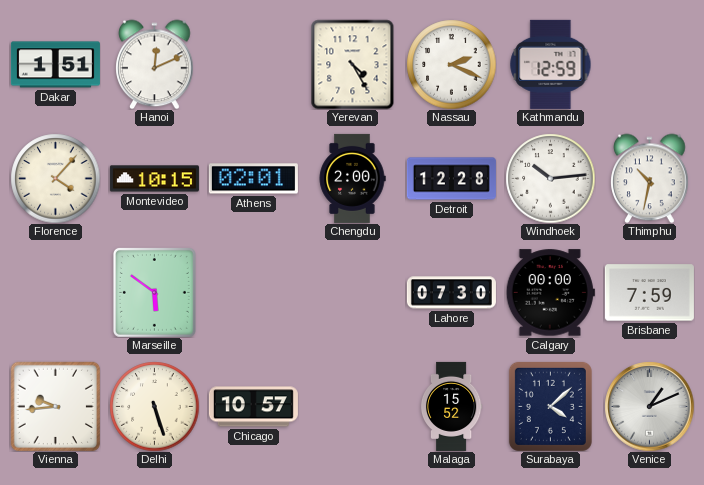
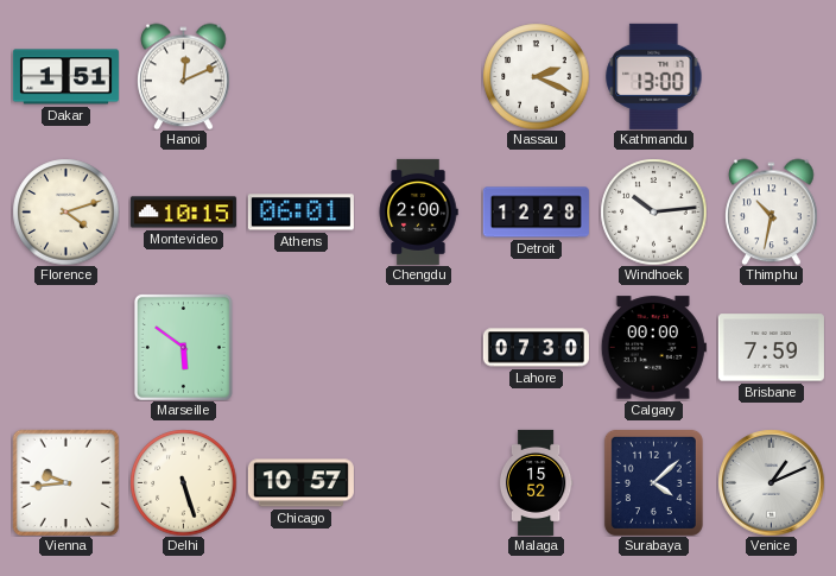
Yerevan: 4:25 -> none (353, 64)
Kathmandu: 12:59 -> 13:00 (654, 76)
Florence: 4:07 -> 4:12 (65, 211)
Athens: 02:01 -> 06:01 (300, 213)
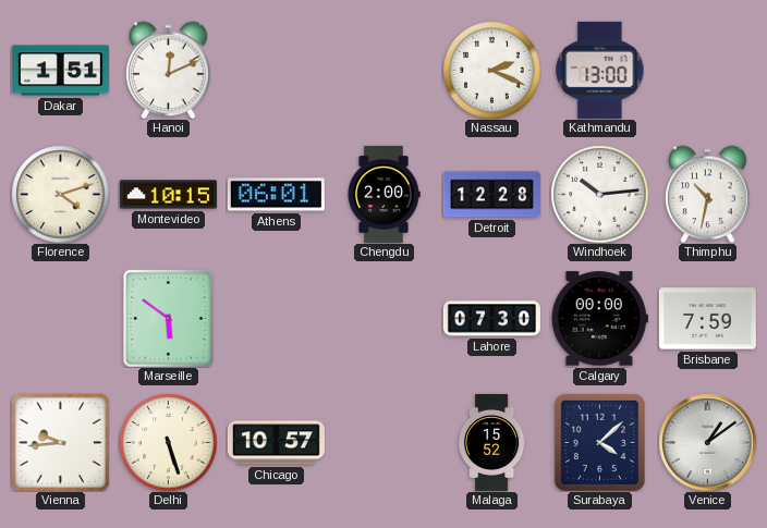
Venice: 1:11 -> 1:09 (707, 442)
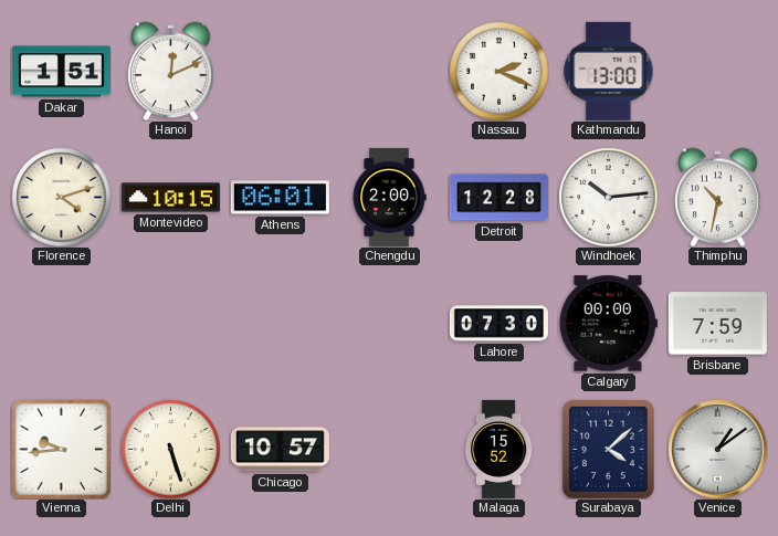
Marseille: 5:51 -> none (168, 318)
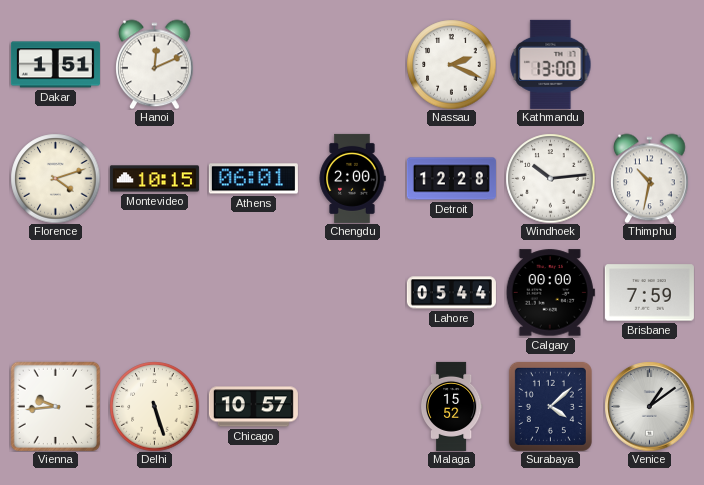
Lahore: 07:30 -> 05:44 (451, 293)
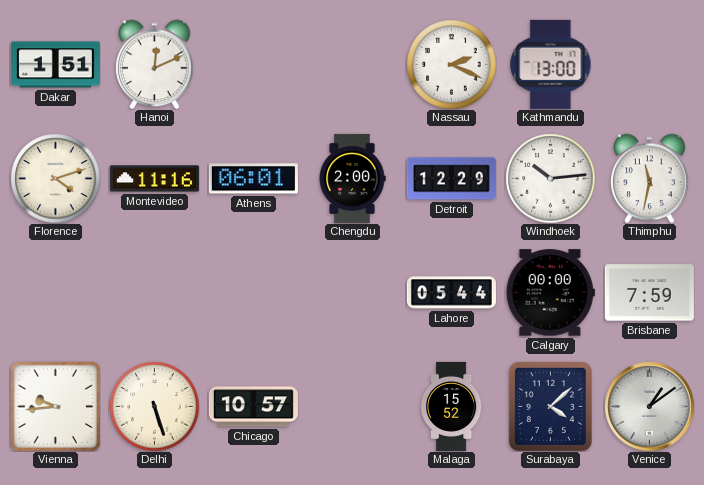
Montevideo: 10:15 -> 11:16 (154, 179)
Detroit: 12:28 -> 12:29 (451, 179)
Thimphu: 10:32 -> 11:32 (650, 178)
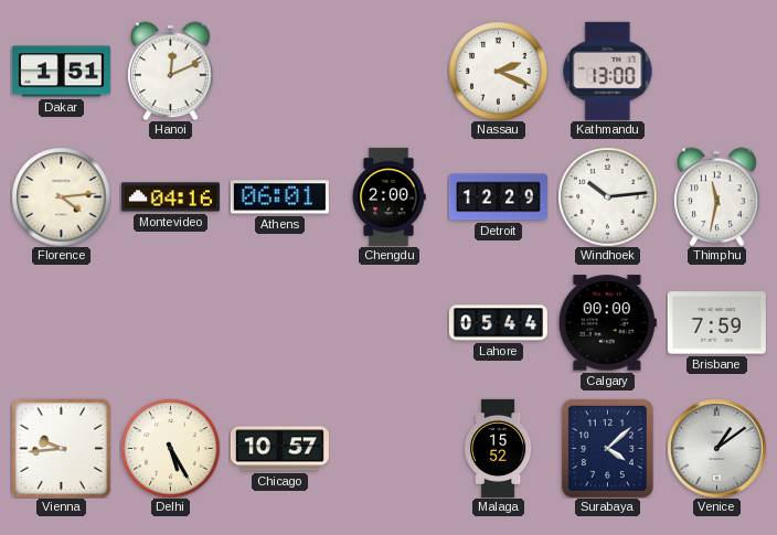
Florence: 4:12 -> 4:14 (61, 196)
Montevideo: 11:16 -> 04:16 (170, 197)
Delhi: 5:27 -> 5:25 (170, 448)
